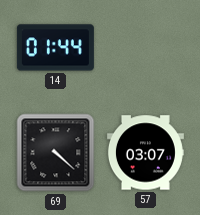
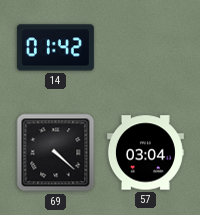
14: 01:44 -> 01:42 (55, 48)
57: 03:07 -> 03:04 (145, 153)
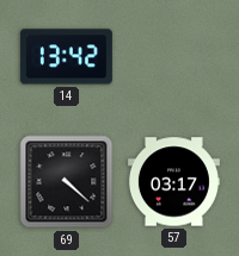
14: 01:42 -> 13:42 (66, 57)
57: 03:04 -> 03:17 (173, 182)
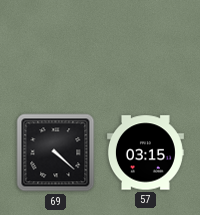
14: 13:42 -> none (66, 57)
57: 03:17 -> 03:15 (145, 153)
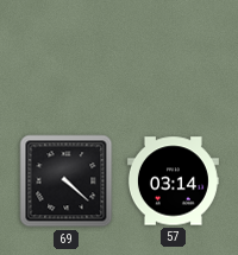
57: 03:15 -> 03:14 (173, 181)
